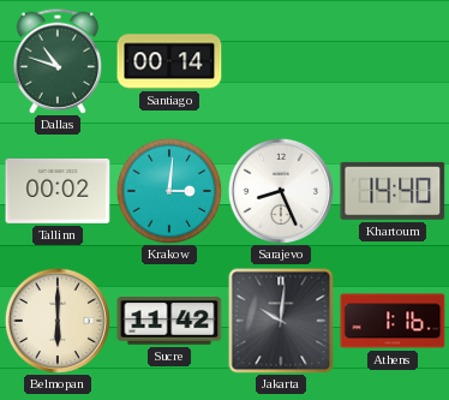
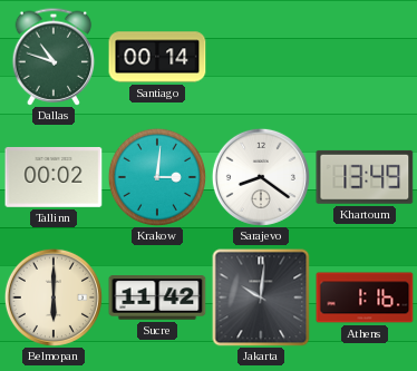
Sarajevo: 8:26 -> 8:21 (261, 177)
Khartoum: 14:40 -> 13:49 (365, 177)
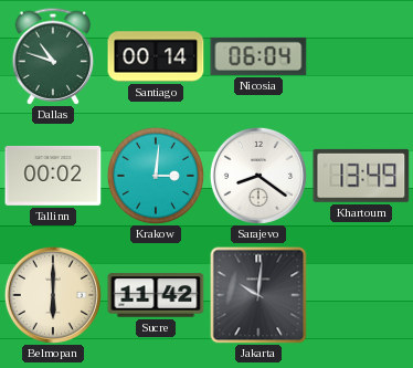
Nicosia: none -> 06:04 (258, 56)
Athens: 1:16 -> none (365, 297)
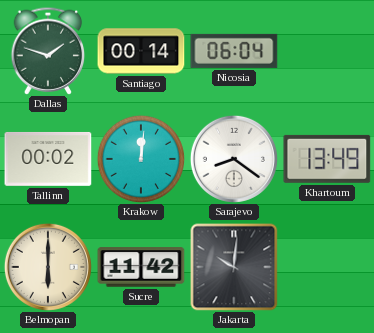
Dallas: 10:48 -> 1:48 (48, 51)
Krakow: 3:01 -> 12:01 (141, 159)
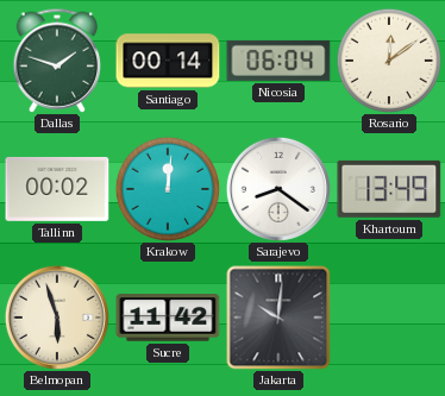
Rosario: none -> 12:09 (389, 61)
Belmopan: 6:00 -> 5:57 (57, 318)
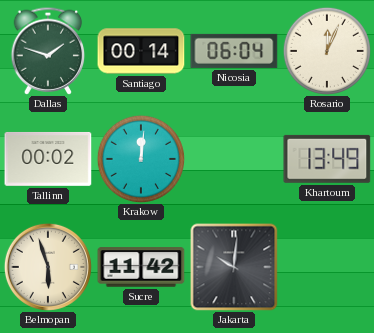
Rosario: 12:09 -> 12:04 (327, 51)
Sarajevo: 8:21 -> none (278, 189)
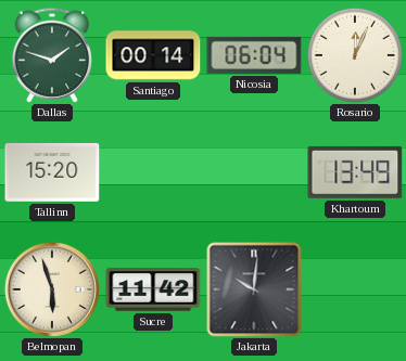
Tallinn: 00:02 -> 15:20 (52, 172)
Krakow: 12:01 -> none (141, 159)
